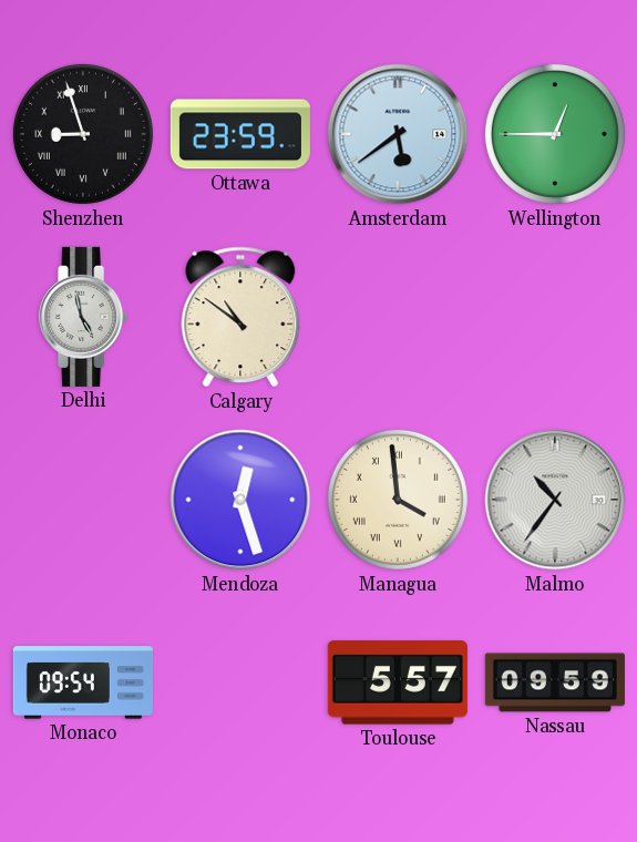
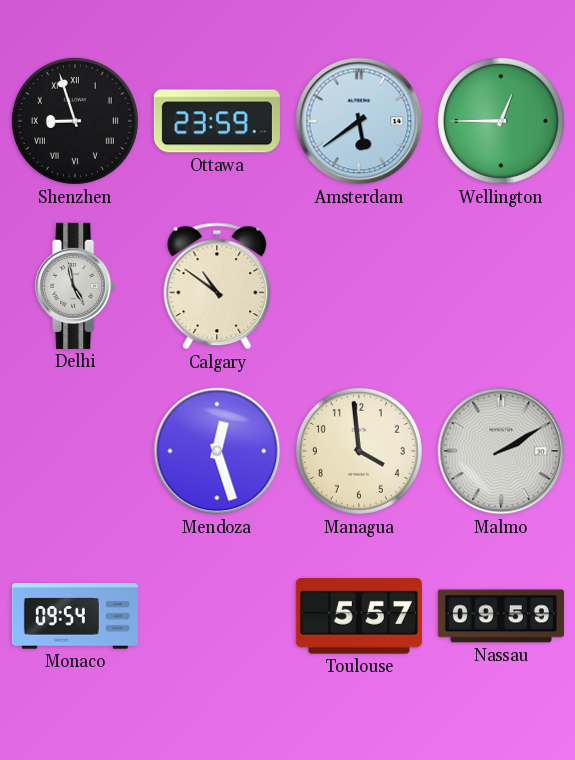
Managua numerals: Roman -> Arabic (359, 451)
Malmo: 10:36 -> 2:10 (501, 451)
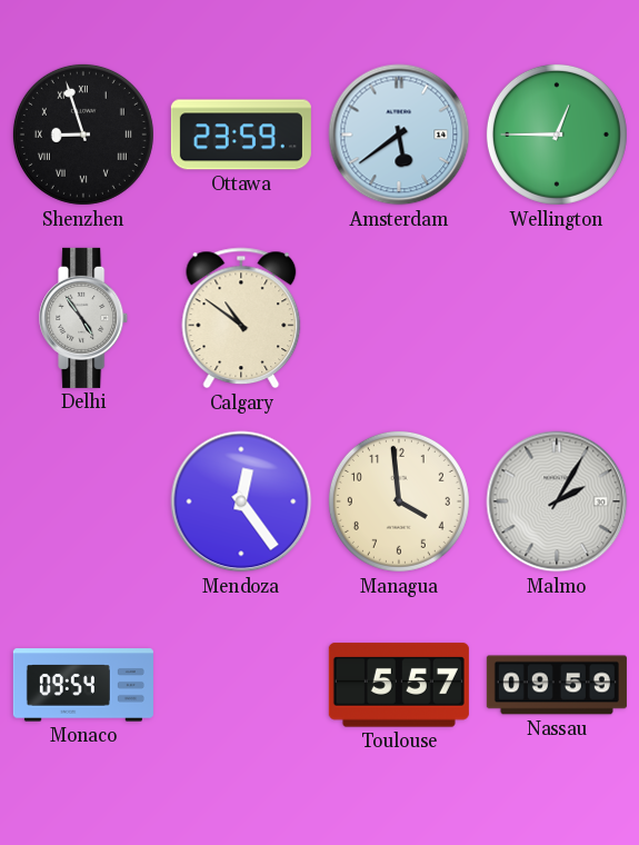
Delhi: 4:58 -> 4:54 (84, 318)
Mendoza: 12:27 -> 12:24 (241, 501)
Malmo: 2:10 -> 2:05 (557, 501)
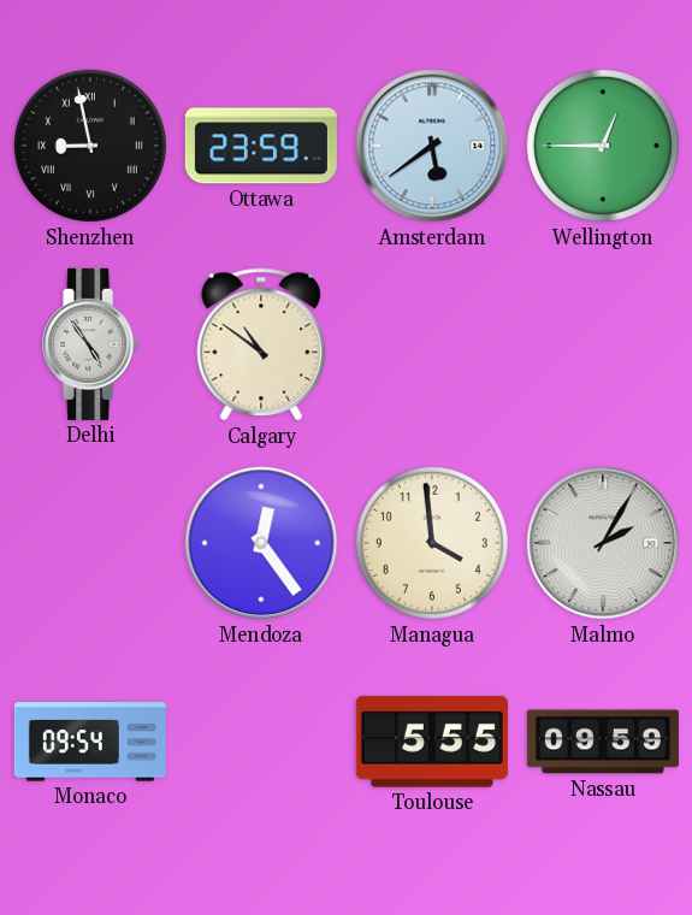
Shenzhen: 8:57 -> 8:58 (90, 146)
Toulouse: 5:57 -> 5:55 (432, 742)
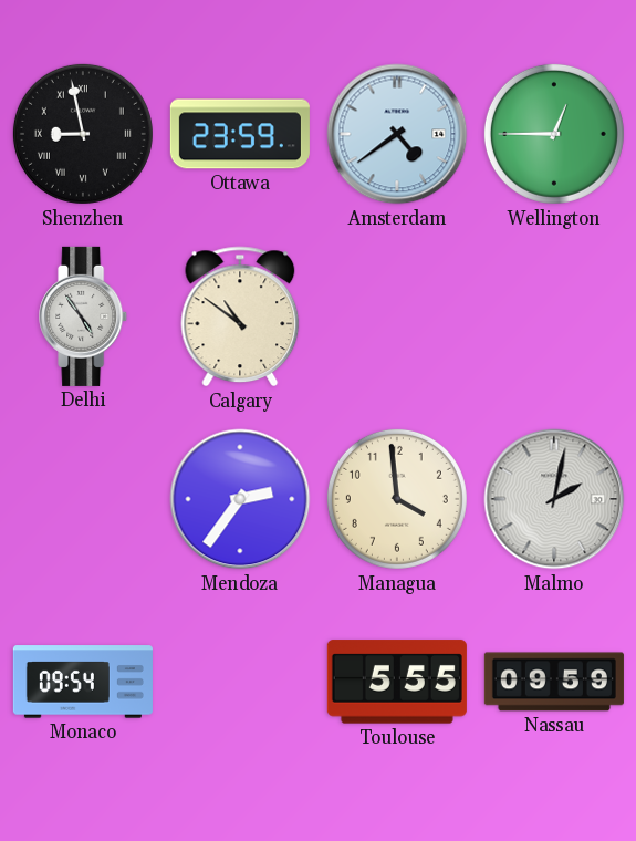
Amsterdam: 5:39 -> 4:39 (397, 134)
Mendoza: 12:24 -> 2:36 (240, 499)
Malmo: 2:05 -> 2:02 (554, 499)
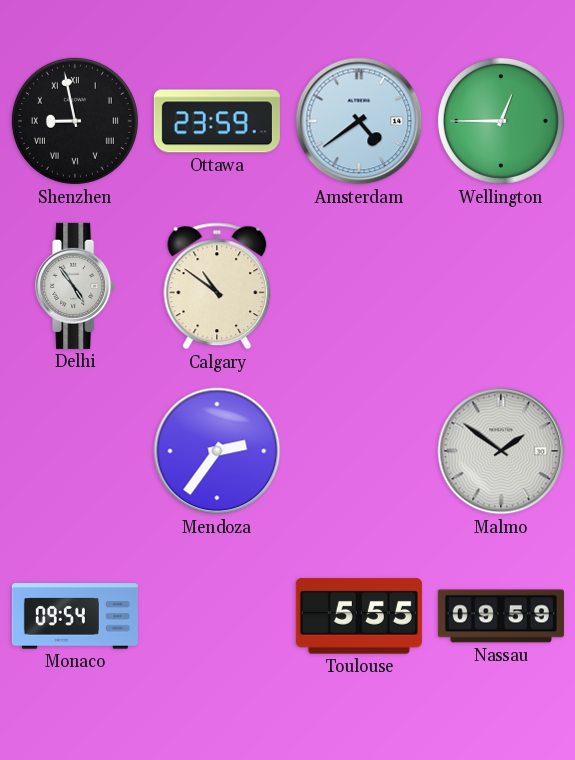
Managua: 3:59 -> none (397, 499)
Malmo: 2:02 -> 1:51 (501, 451)
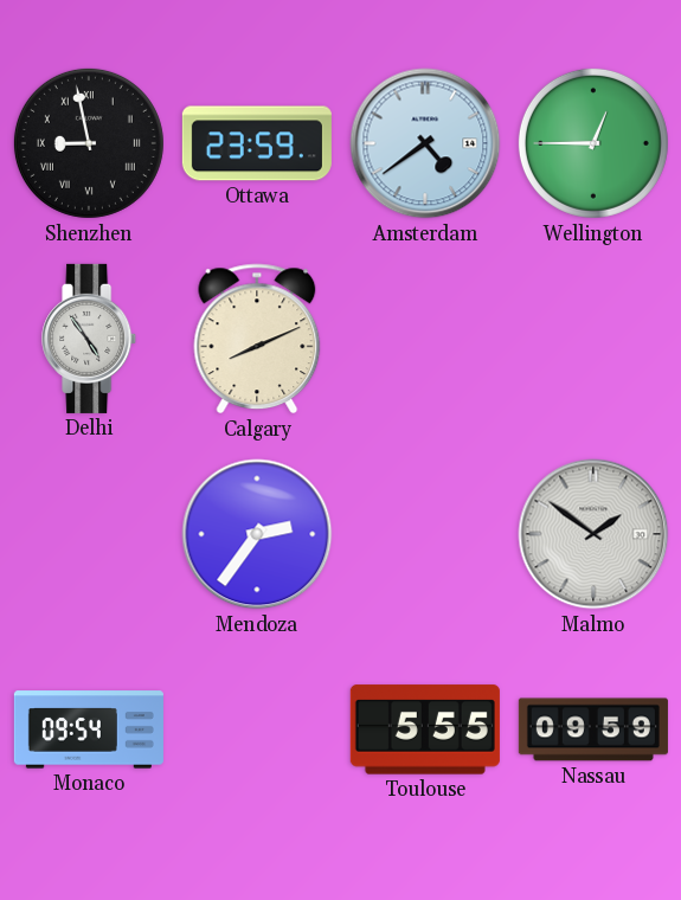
Calgary: 10:51 -> 8:11 (257, 339)
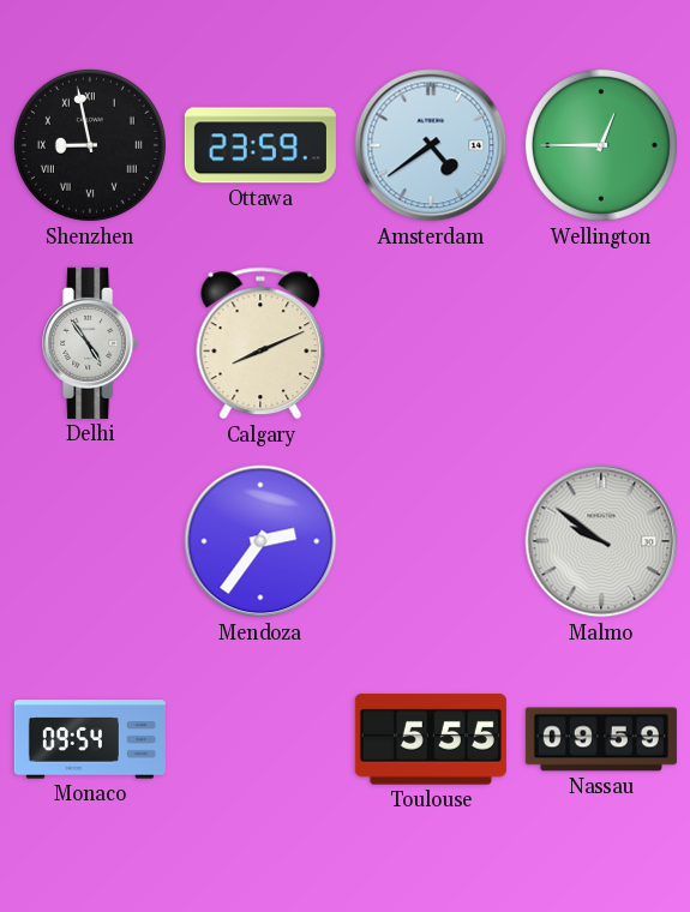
Malmo: 1:51 -> 9:51 (601, 541)
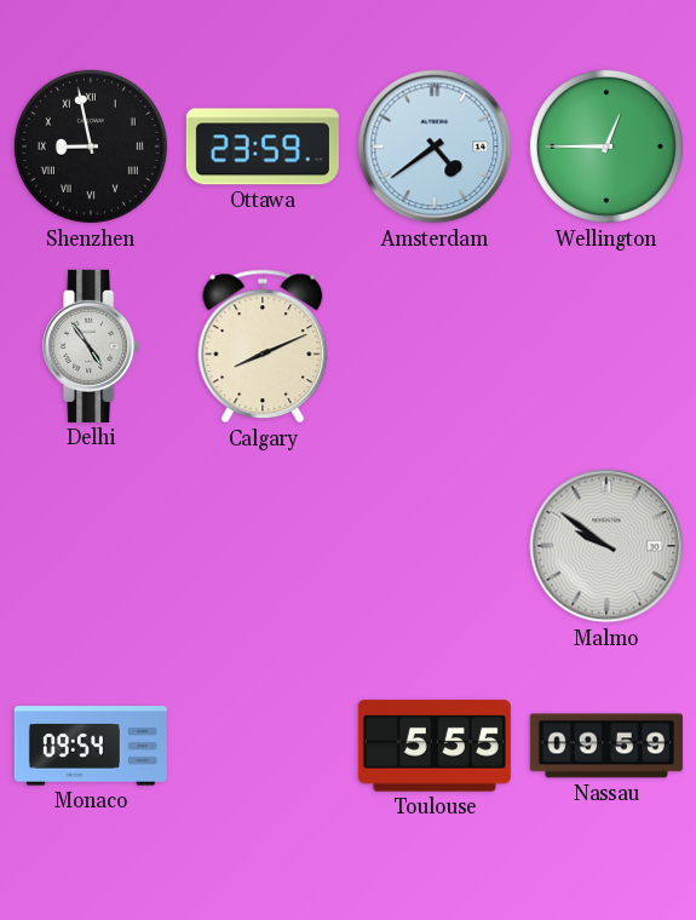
Mendoza: 2:36 -> none (260, 541)
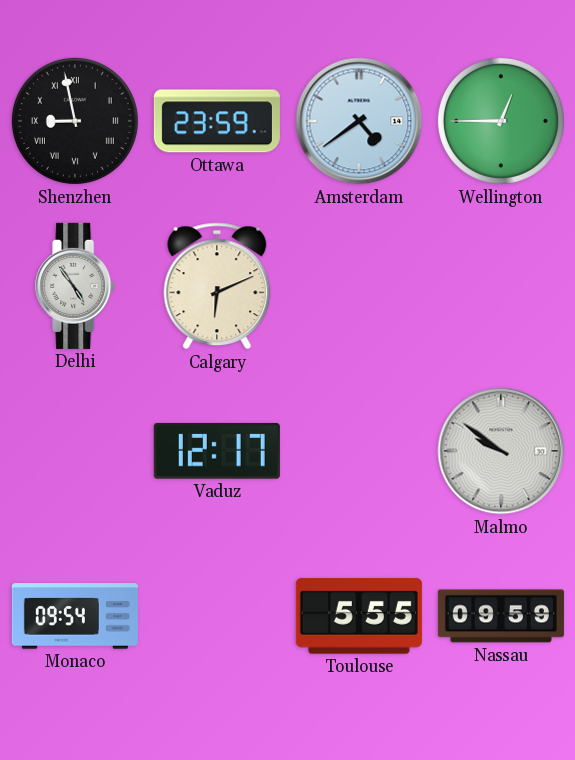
Calgary: 8:11 -> 6:11 (217, 286)
Vaduz: none -> 12:17 (217, 451)
